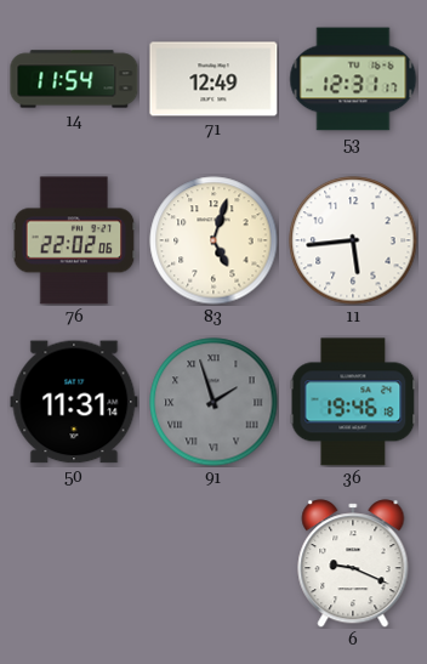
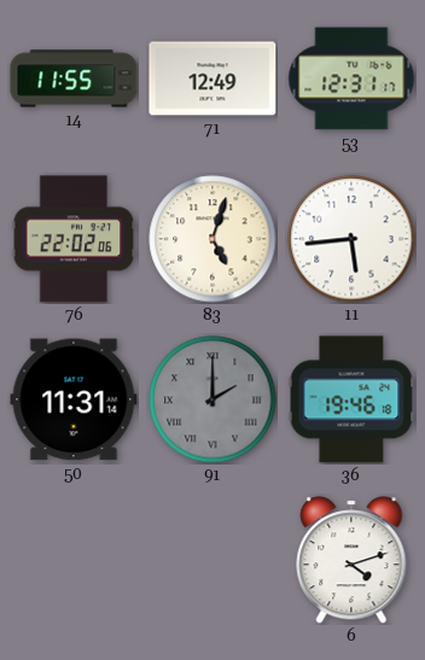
14: 11:54 -> 11:55 (74, 78)
91: 1:57 -> 2:00 (212, 399)
6: 9:19 -> 4:12 (351, 560)
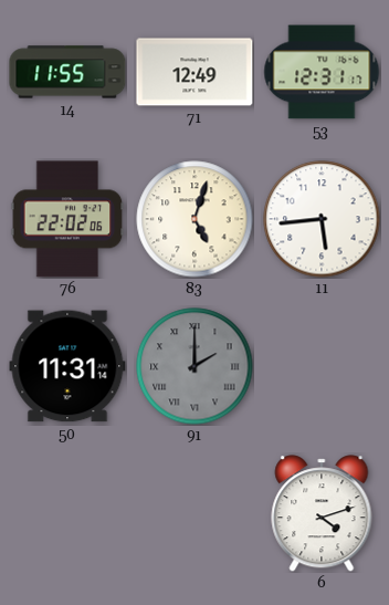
36: 19:46 -> none (351, 399)
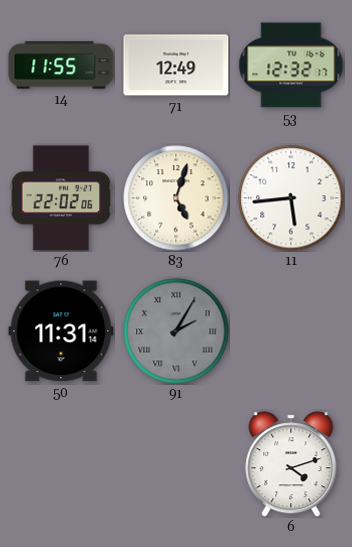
53: 12:31 -> 12:32 (291, 65)
91: 2:00 -> 2:05 (176, 331)
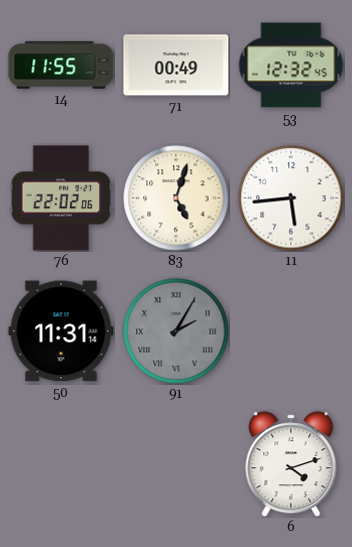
71: 12:49 -> 00:49 (176, 65)
53: 12:32:17 -> 12:32:45 (291, 65)
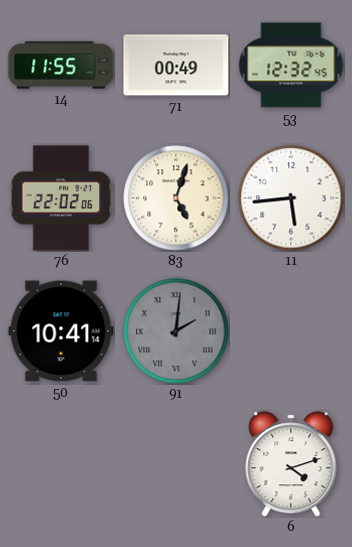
50: 11:31 -> 10:41 (61, 331)
91: 2:05 -> 2:01 (176, 331)
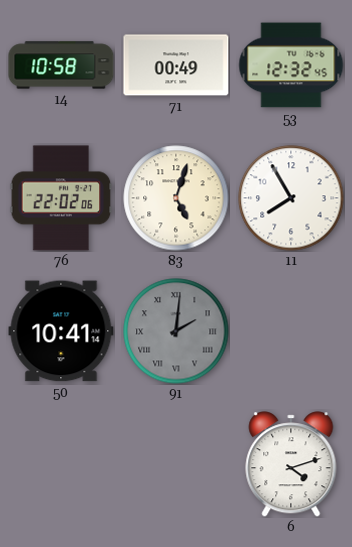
14: 11:55 -> 10:58 (61, 65)
11: 5:44 -> 7:55 (291, 198)
